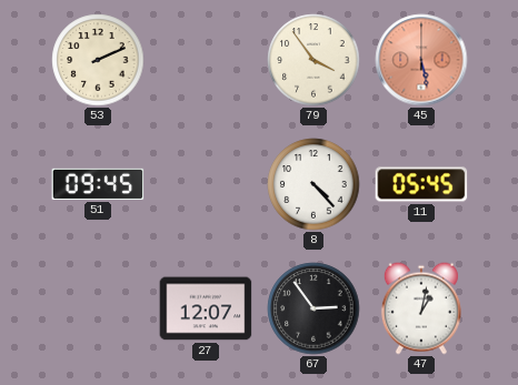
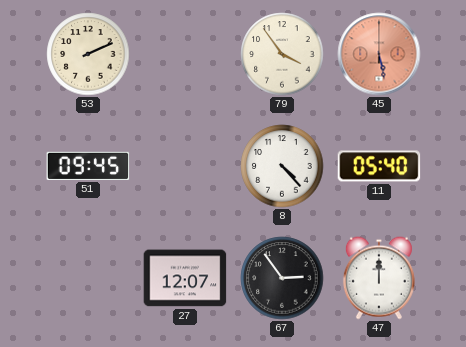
11: 05:45 -> 05:40 (379, 166)
47: 1:02 -> 12:00 (379, 278)
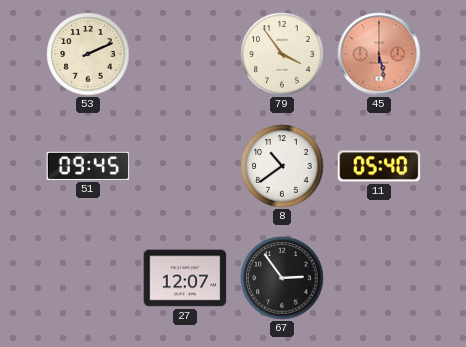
8: 4:23 -> 10:39 (282, 166)
47: 12:00 -> none (379, 278)
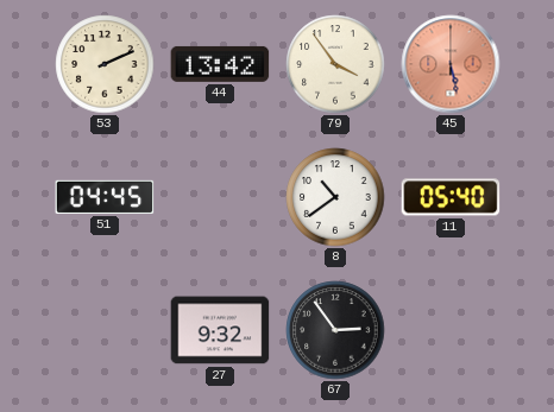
44: none -> 13:42 (220, 64)
51: 09:45 -> 04:45 (105, 197)
27: 12:07 -> 9:32 (220, 330)
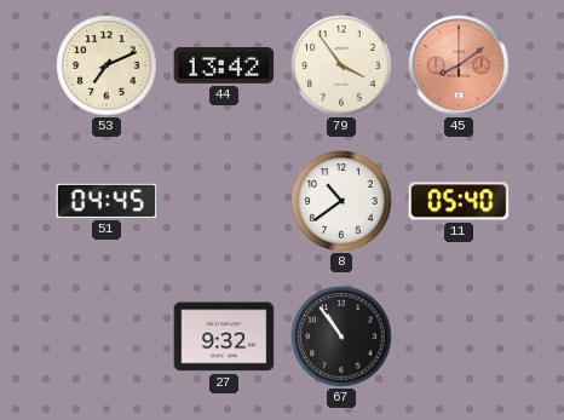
53: 2:11 -> 7:11 (107, 65)
45: 5:28 -> 8:09 (459, 65)
67: 2:54 -> 10:54 (341, 336)
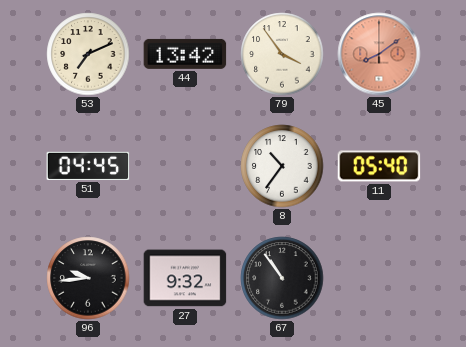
8: 10:39 -> 10:36 (282, 166)
96: none -> 9:44 (88, 278)
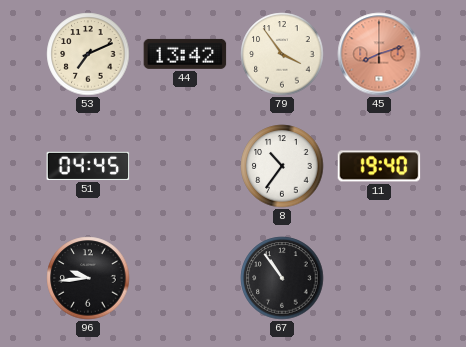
45: 8:09 -> 8:12 (379, 54)
11: 05:40 -> 19:40 (379, 166)
27: 9:32 -> none (185, 278)
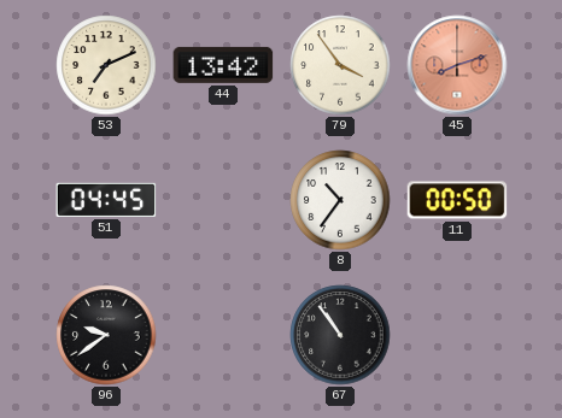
11: 19:40 -> 00:50 (457, 200)
96: 9:44 -> 9:39 (106, 335)
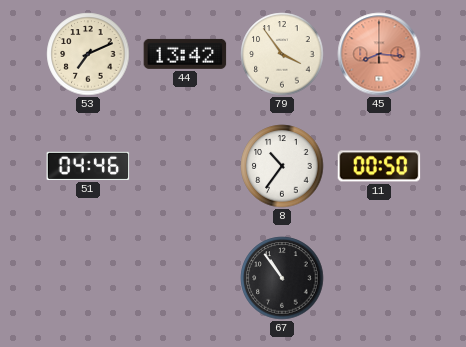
45: 8:12 -> 8:16 (379, 54)
51: 04:45 -> 04:46 (88, 166)
96: 9:39 -> none (106, 335)
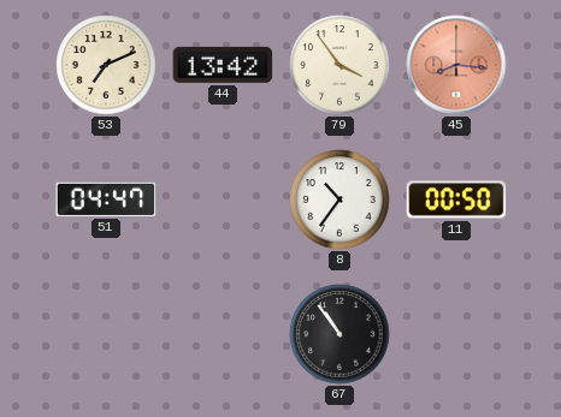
51: 04:46 -> 04:47 (106, 199)
